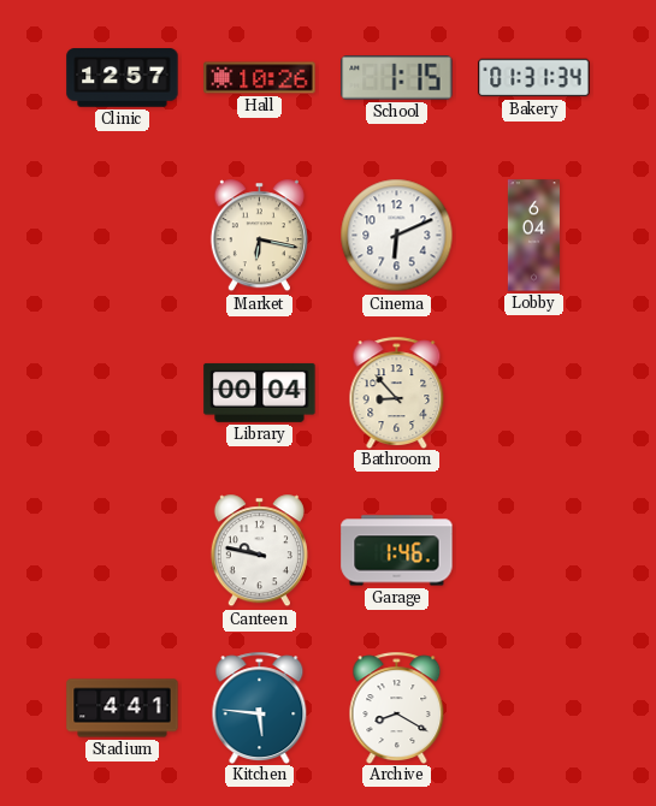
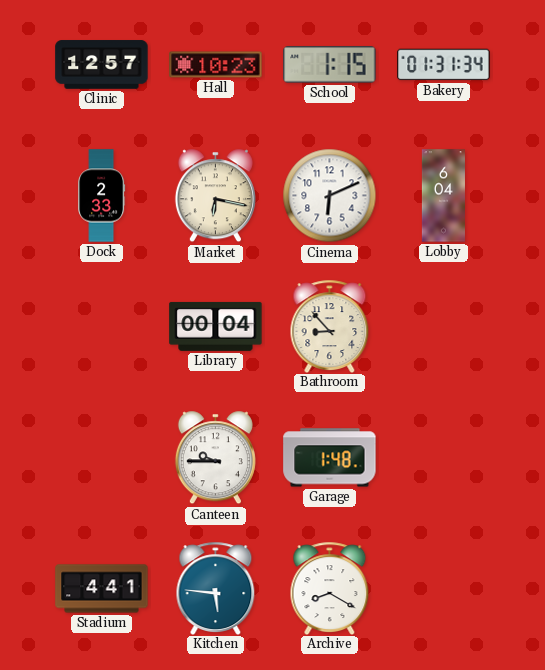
Hall: 10:26 -> 10:23 (216, 65)
Dock: none -> 2:33 (102, 196)
Canteen: 9:47 -> 9:45 (215, 458)
Garage: 1:46 -> 1:48 (330, 458)
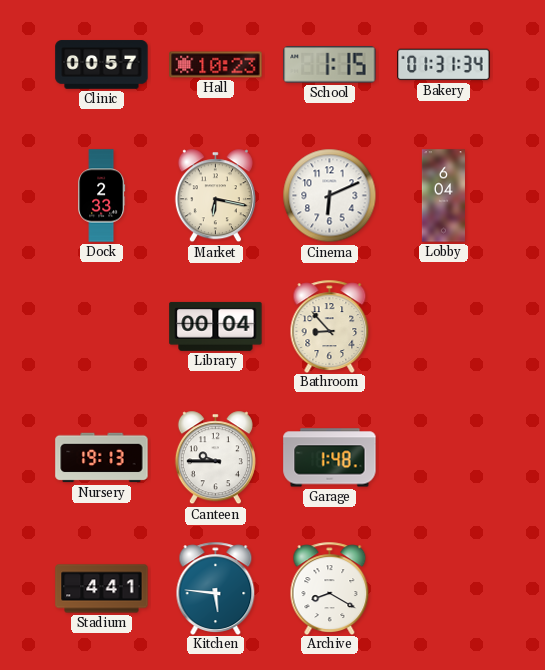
Clinic: 12:57 -> 00:57 (102, 65)
Nursery: none -> 19:13 (102, 458)
